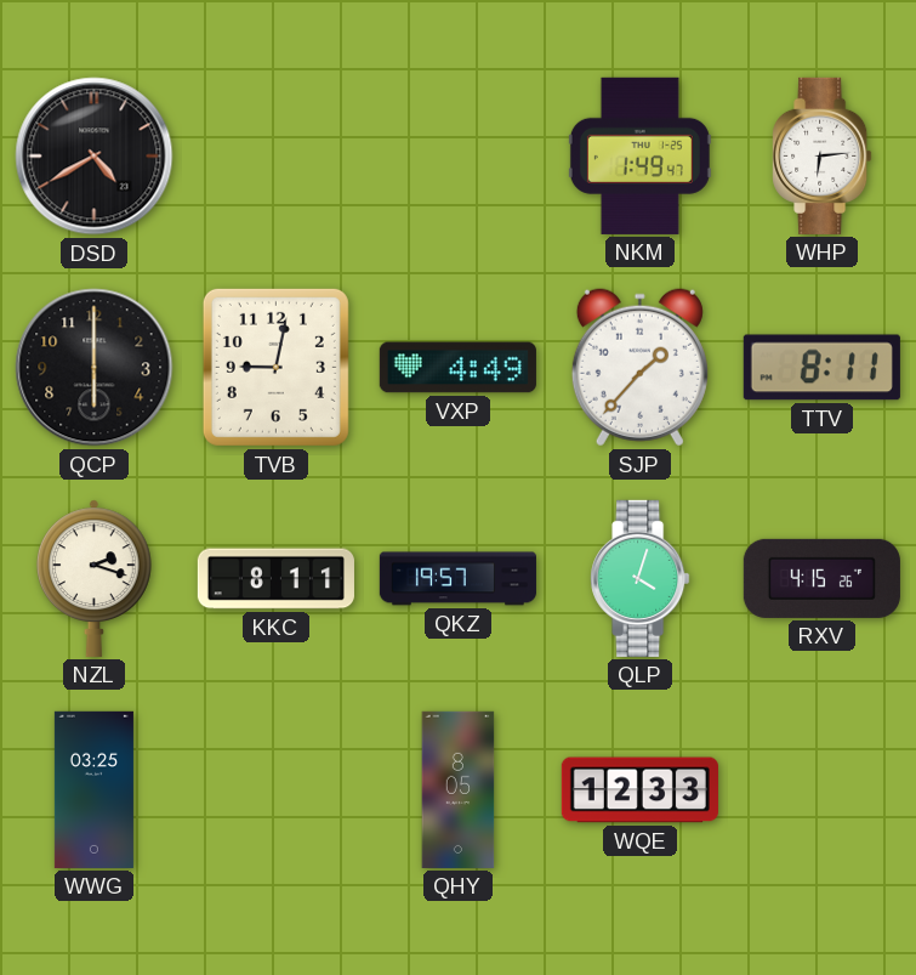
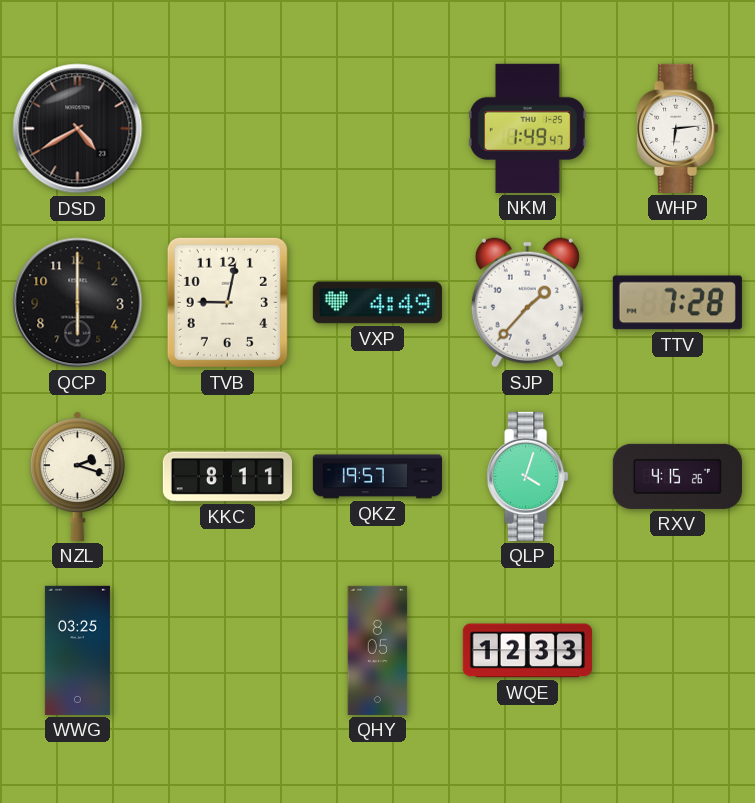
TTV: 8:11 -> 7:28 (677, 303)
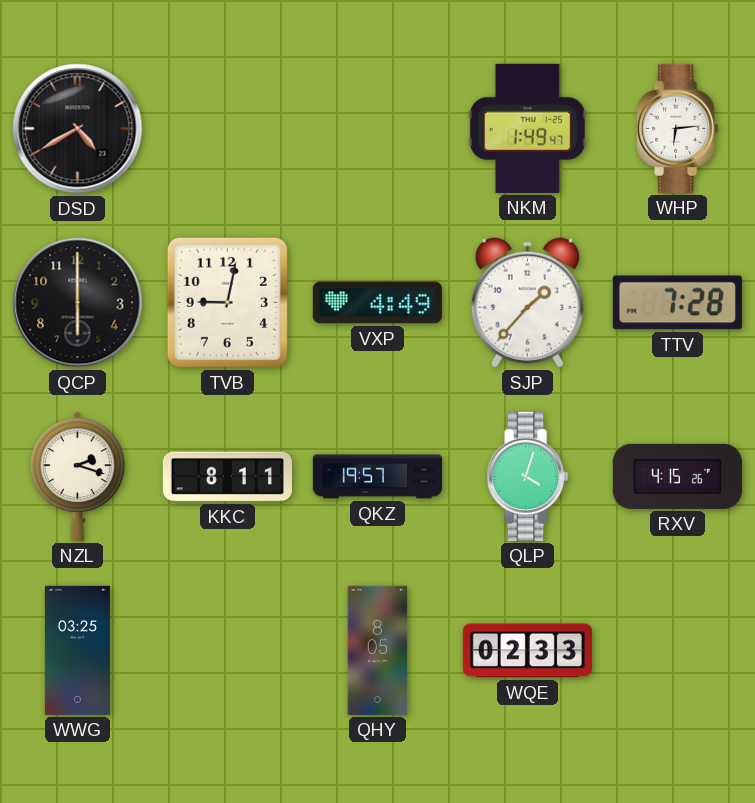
WQE: 12:33 -> 02:33 (527, 651)
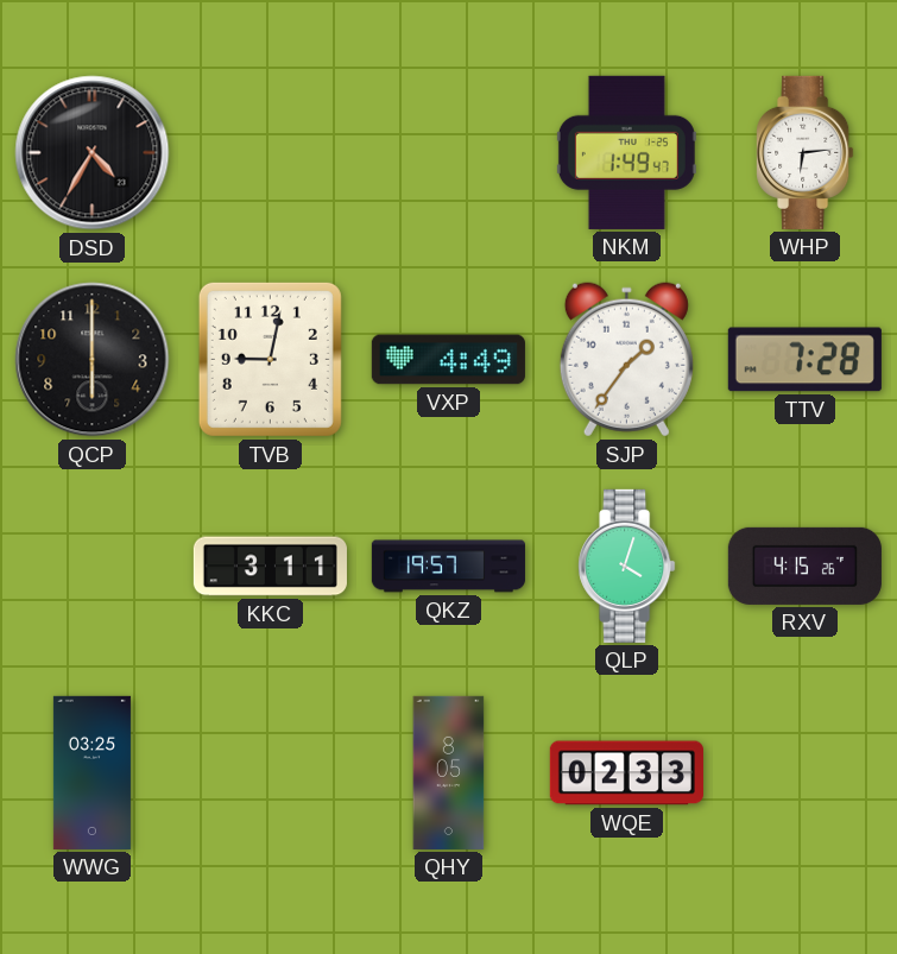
DSD: 4:40 -> 4:35 (93, 153)
SJP: 1:37 -> 1:36 (626, 360)
NZL: 2:18 -> none (78, 476)
KKC: 8:11 -> 3:11 (270, 567)
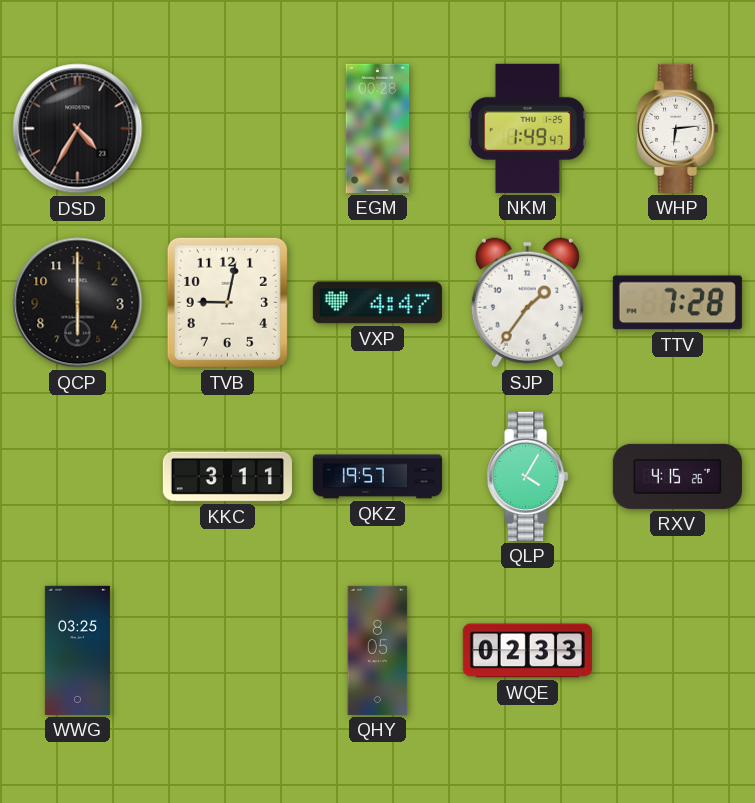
EGM: none -> 00:28 (378, 128)
VXP: 4:49 -> 4:47 (377, 303)
QLP: 4:03 -> 4:05 (528, 476)
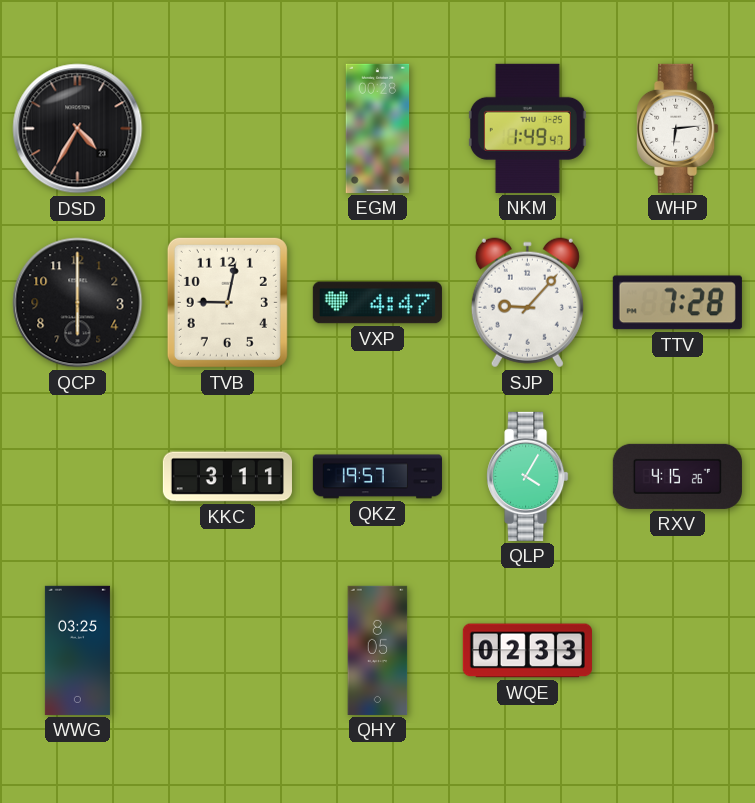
SJP: 1:36 -> 9:07 (527, 303)
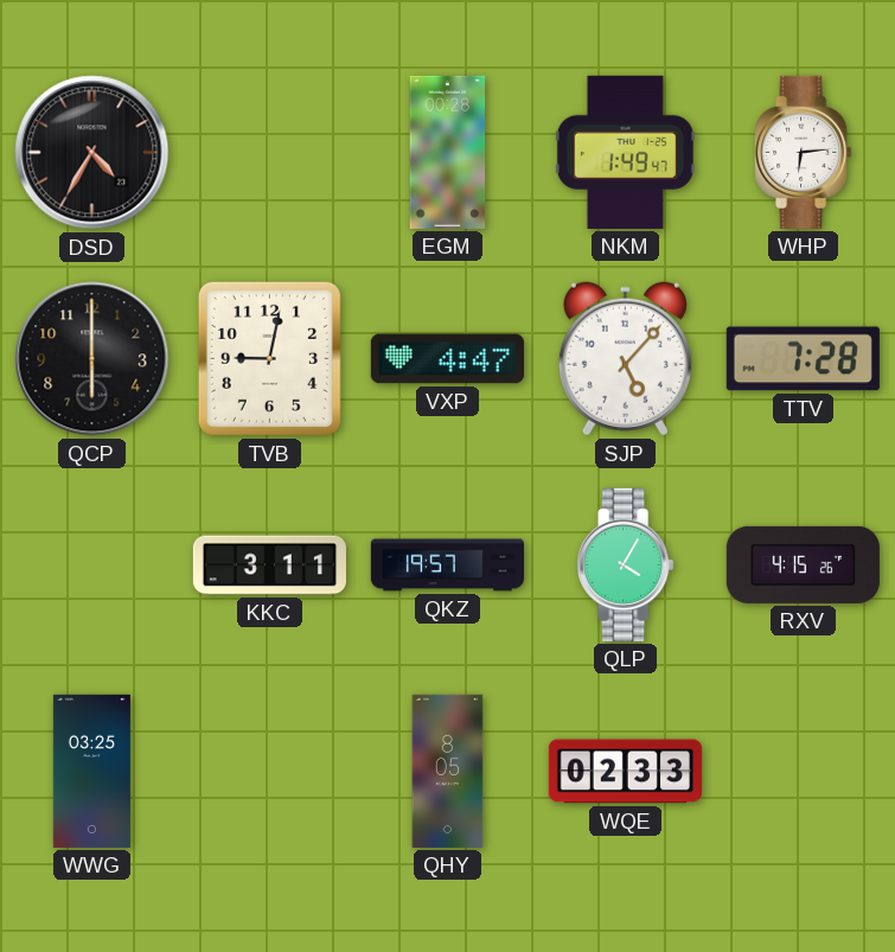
SJP: 9:07 -> 5:07 (625, 359)
